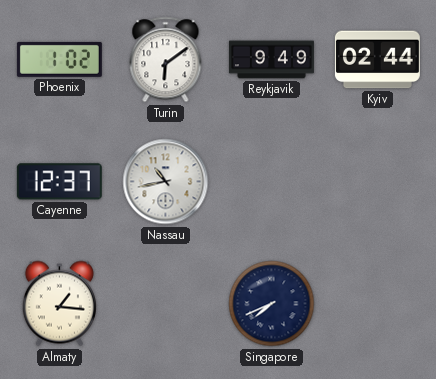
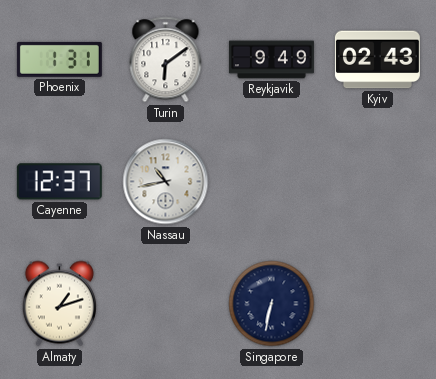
Phoenix: 1:02 -> 1:31 (59, 59)
Kyiv: 02:44 -> 02:43 (377, 60)
Almaty: 1:16 -> 1:12 (59, 304)
Singapore: 7:41 -> 6:32 (272, 304)
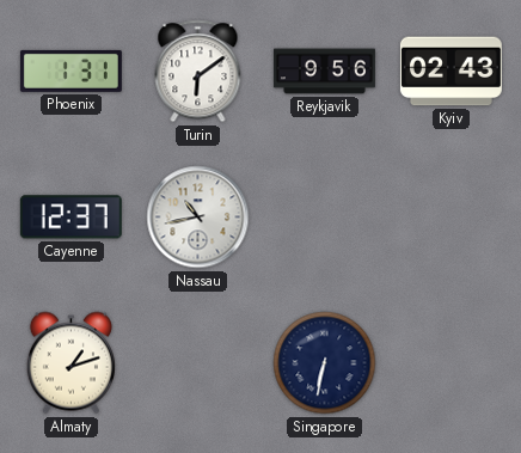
Reykjavik: 9:49 -> 9:56 (324, 72)
